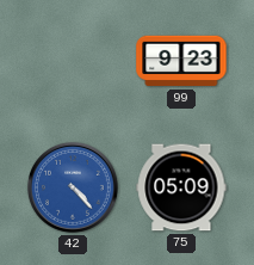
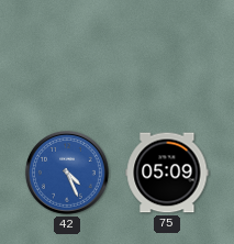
99: 9:23 -> none (181, 61)
42: 4:23 -> 4:26 (67, 173)
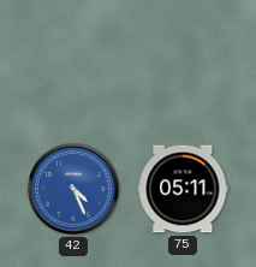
75: 05:09 -> 05:11 (183, 189)
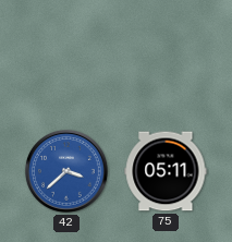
42: 4:26 -> 3:38 (66, 171)
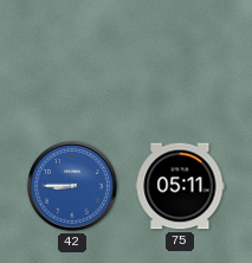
42: 3:38 -> 8:45 (72, 186)
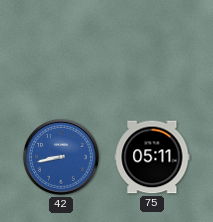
42: 8:45 -> 8:43 (61, 157)
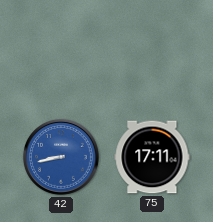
75: 05:11 -> 17:11 (152, 157)
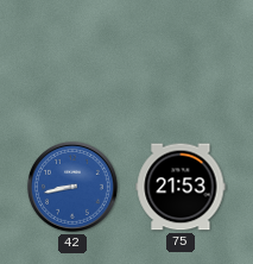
75: 17:11 -> 21:53 (181, 187)
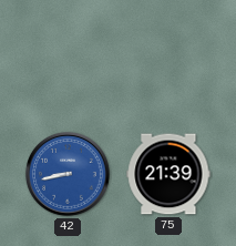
75: 21:53 -> 21:39 (168, 174)
